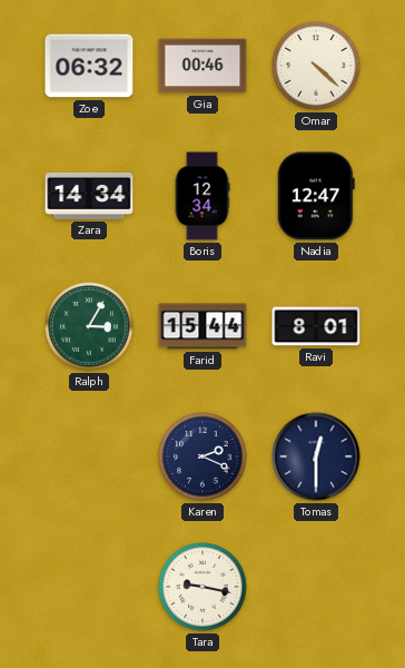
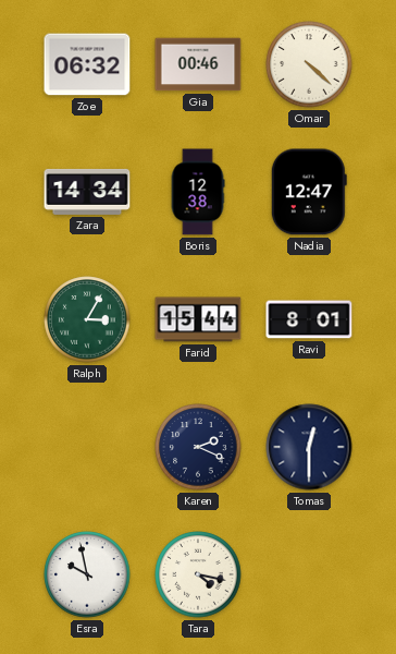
Boris: 12:34 -> 12:38 (198, 192)
Esra: none -> 9:58 (87, 574)
Tara: 9:17 -> 4:17 (198, 574)
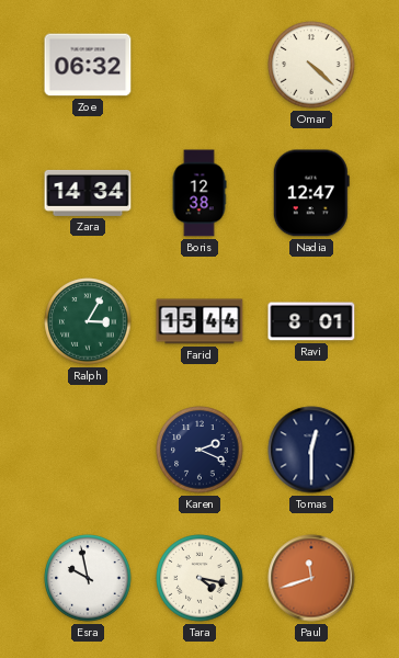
Gia: 00:46 -> none (198, 64)
Paul: none -> 11:42 (311, 578)
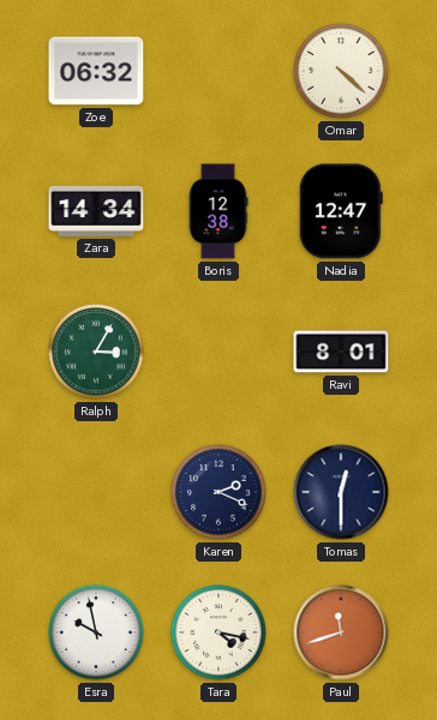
Farid: 15:44 -> none (200, 321)
